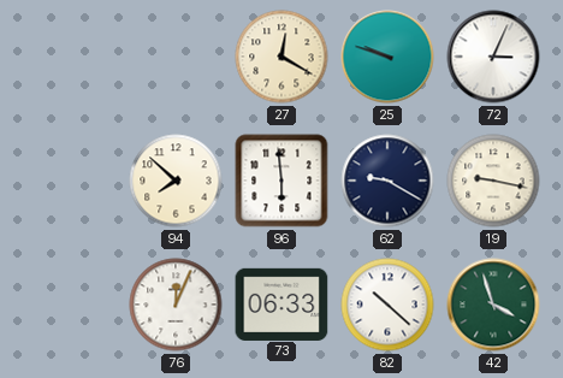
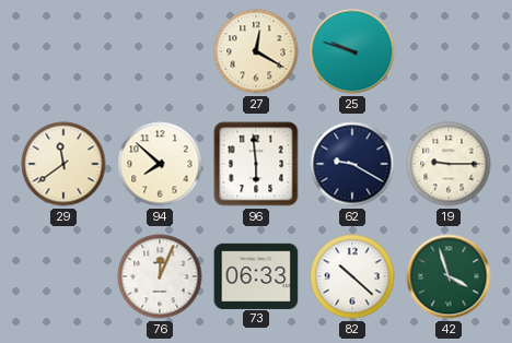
72: 3:04 -> none (493, 57)
29: none -> 11:39 (63, 164)
19: 9:17 -> 9:15 (449, 164)
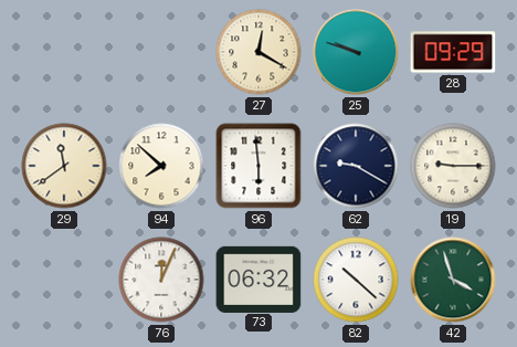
28: none -> 09:29 (453, 52)
73: 06:33 -> 06:32 (258, 278)
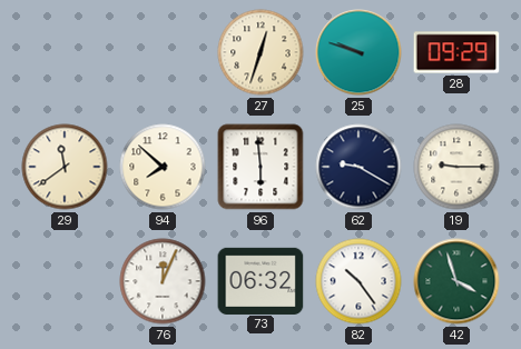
27: 12:20 -> 12:33 (260, 52)
82: 10:22 -> 10:24 (358, 281)
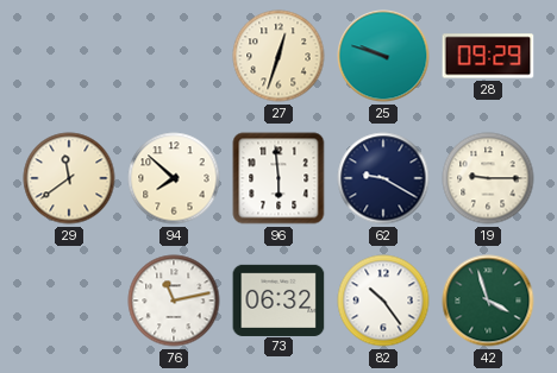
76: 12:04 -> 11:13 (174, 301)
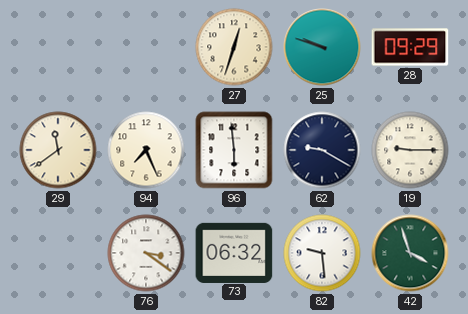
94: 7:52 -> 7:26 (146, 150)
76: 11:13 -> 3:21 (146, 253)
82: 10:24 -> 9:29 (322, 253)
